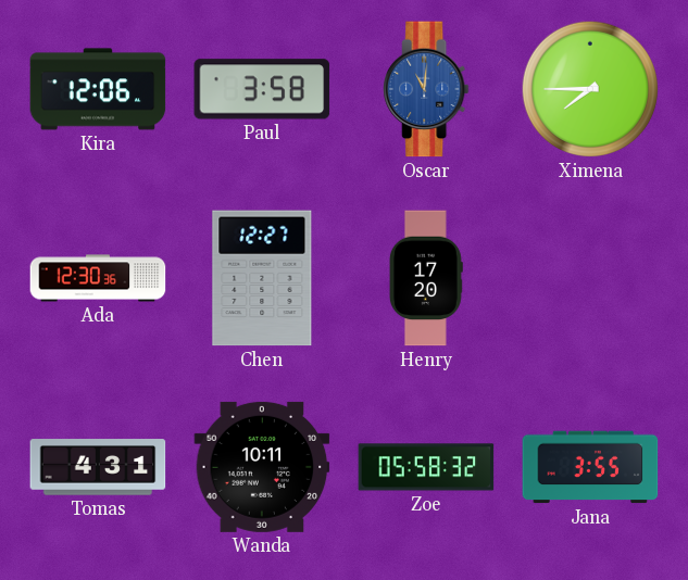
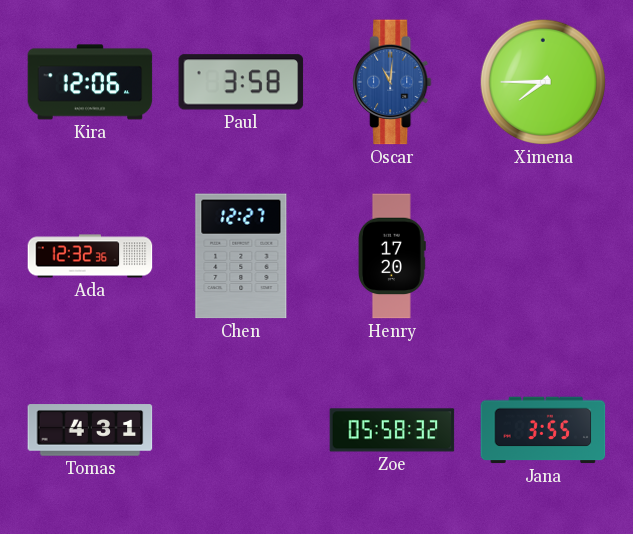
Ada: 12:30 -> 12:32 (90, 256)
Wanda: 10:11 -> none (262, 467)
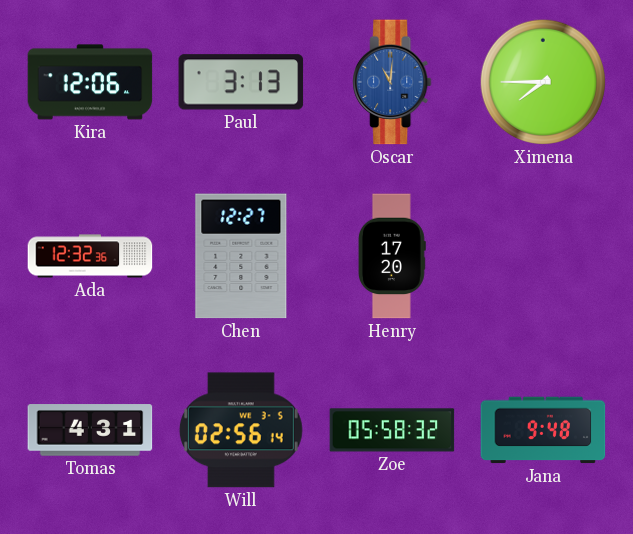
Paul: 3:58 -> 3:13 (241, 82)
Will: none -> 02:56 (241, 430)
Jana: 3:55 -> 9:48 (543, 430)
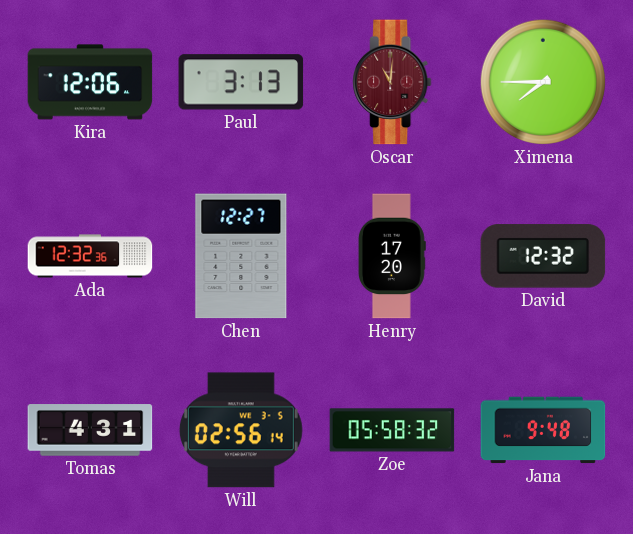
Oscar dial: blue -> burgundy (392, 82)
David: none -> 12:32 (543, 256)
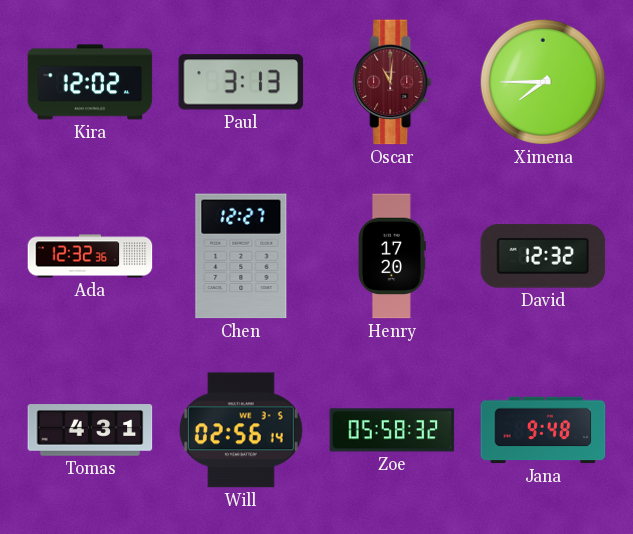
Kira: 12:06 -> 12:02 (90, 82)
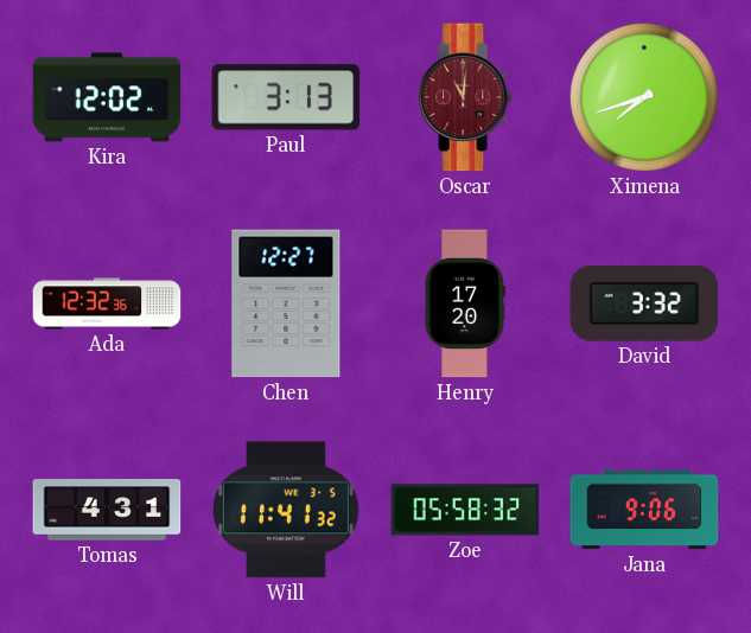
Ximena: 7:45 -> 7:42 (643, 97)
David: 12:32 -> 3:32 (644, 303)
Will: 02:56 -> 11:41 (286, 510)
Jana: 9:48 -> 9:06 (644, 510)
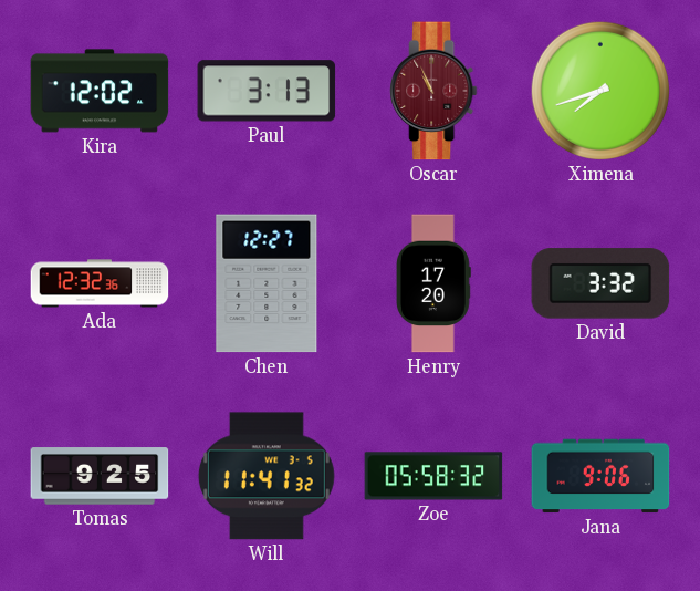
Oscar: 11:01 -> 10:56 (433, 91)
Tomas: 4:31 -> 9:25 (100, 476)
